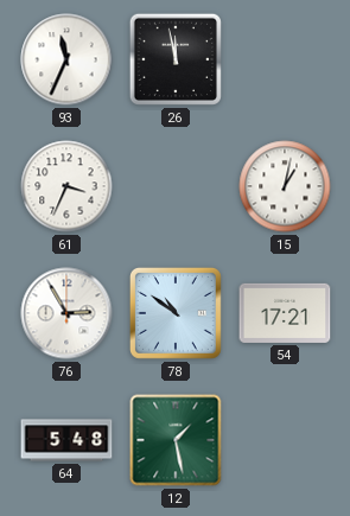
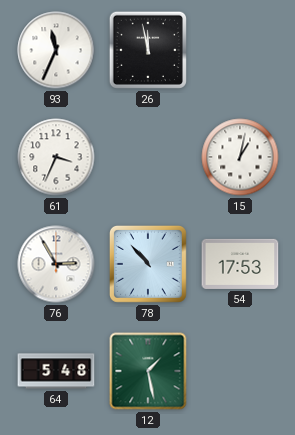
78: 10:51 -> 10:53 (148, 264)
54: 17:21 -> 17:53 (240, 264)
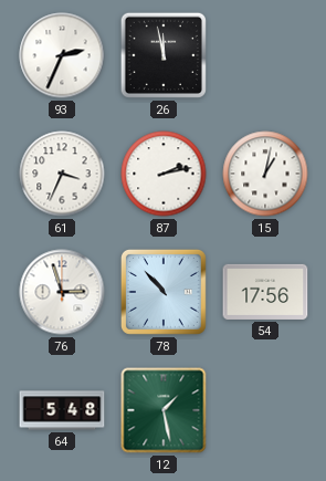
93: 11:34 -> 2:34 (62, 55)
87: none -> 2:13 (164, 174)
76: 2:55 -> 2:57 (62, 292)
54: 17:53 -> 17:56 (265, 292)
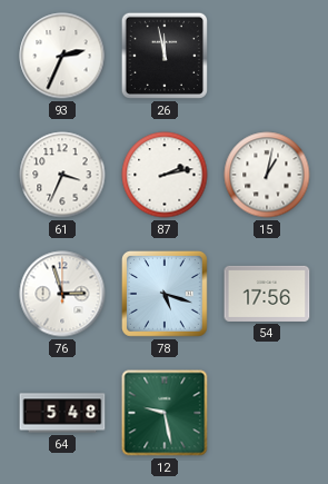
78: 10:53 -> 5:18 (165, 294)
12: 1:28 -> 9:28 (165, 413)
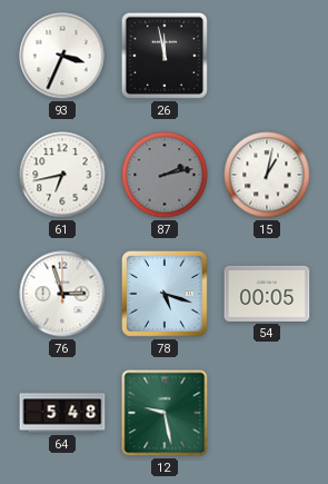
93: 2:34 -> 3:34 (62, 56)
61: 3:34 -> 6:43 (62, 175)
87 dial: white -> grey (165, 175)
54: 17:56 -> 00:05 (267, 294)
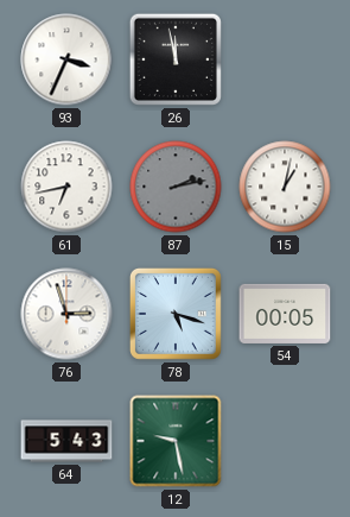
64: 5:48 -> 5:43 (66, 441)
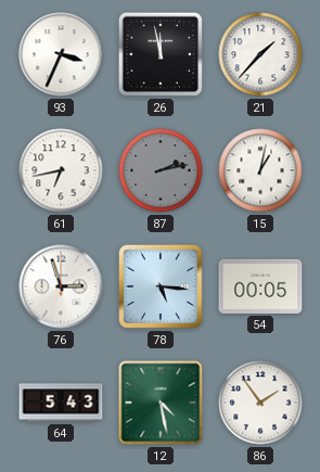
21: none -> 1:37 (260, 54)
78: 5:18 -> 5:16 (161, 286)
12: 9:28 -> 4:28 (161, 403)
86: none -> 1:54 (260, 403)
